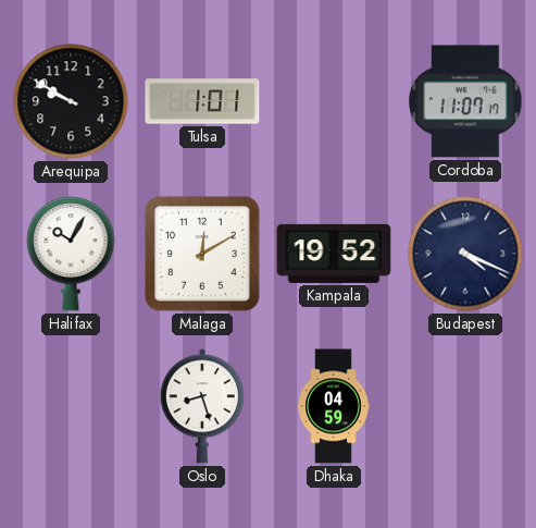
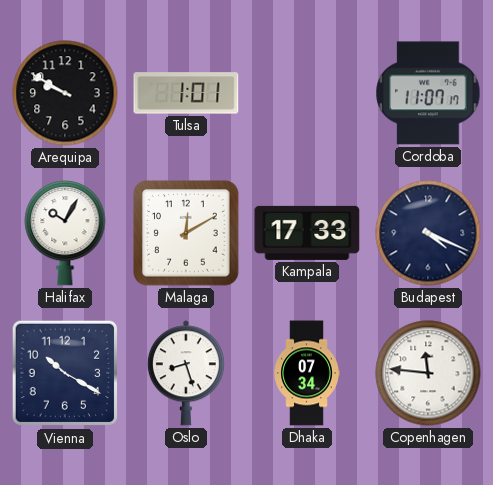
Kampala: 19:52 -> 17:33 (307, 233)
Vienna: none -> 10:20 (65, 373)
Dhaka: 04:59 -> 07:34 (307, 373)
Copenhagen: none -> 11:46 (428, 373)
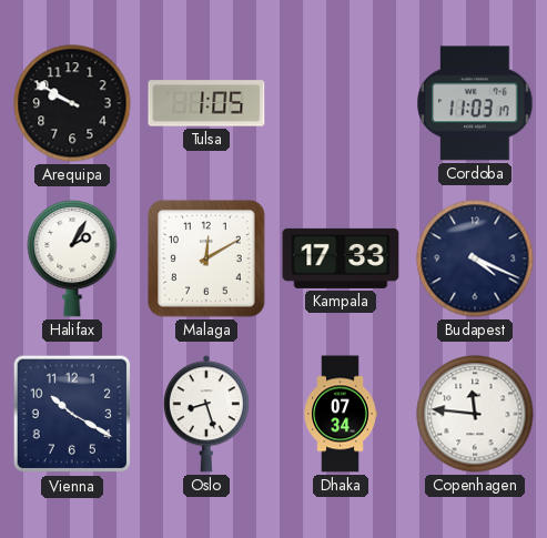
Tulsa: 1:01 -> 1:05 (206, 103)
Cordoba: 11:07 -> 11:03 (475, 103)
Halifax: 10:05 -> 2:05 (72, 258)
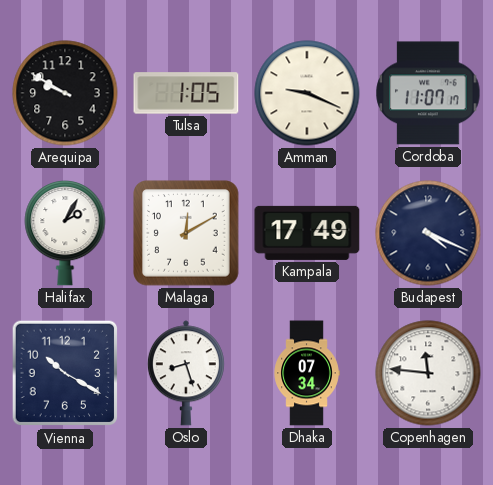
Amman: none -> 9:19 (307, 93)
Cordoba: 11:03 -> 11:07 (428, 93)
Kampala: 17:33 -> 17:49 (307, 233)
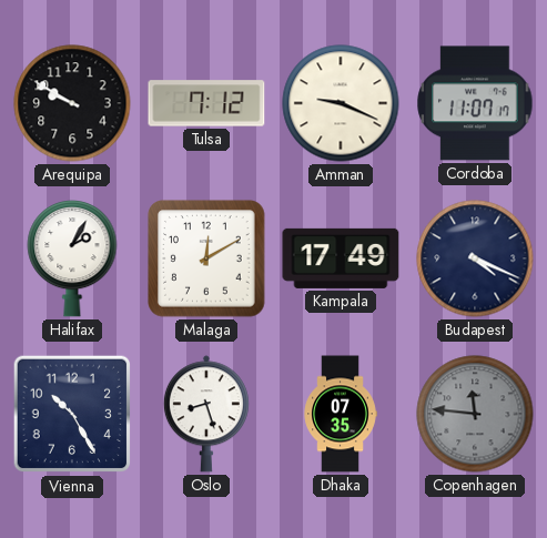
Tulsa: 1:05 -> 7:12 (206, 103)
Vienna: 10:20 -> 10:25 (72, 414)
Dhaka: 07:34 -> 07:35 (341, 414)
Copenhagen dial: white -> grey (475, 414)
